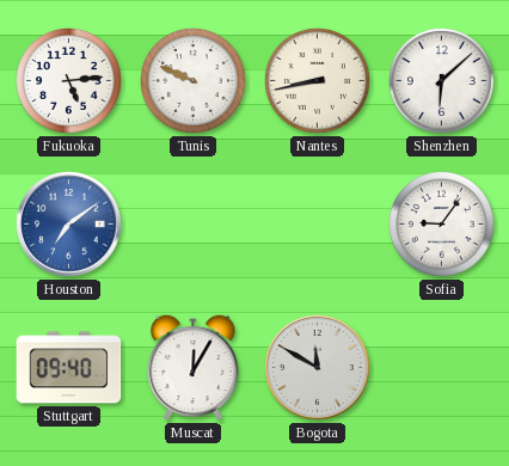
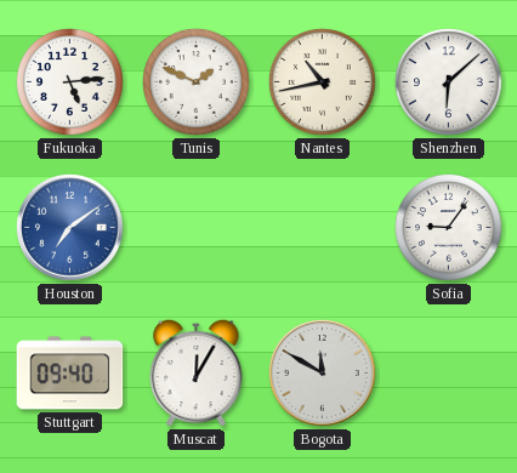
Tunis: 9:49 -> 1:49 (197, 82)
Nantes: 8:43 -> 10:43 (323, 82)
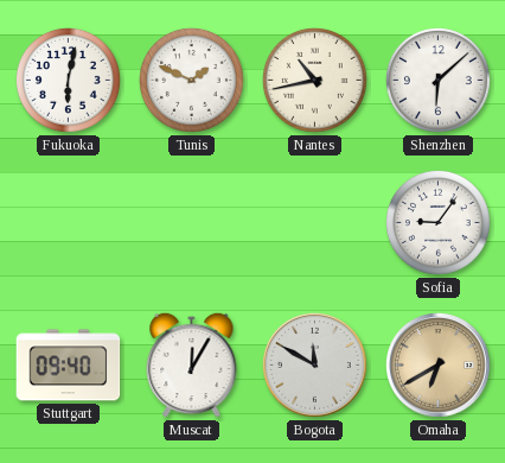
Fukuoka: 5:14 -> 6:02 (69, 81)
Houston: 7:09 -> none (70, 228)
Omaha: none -> 6:40 (439, 366)
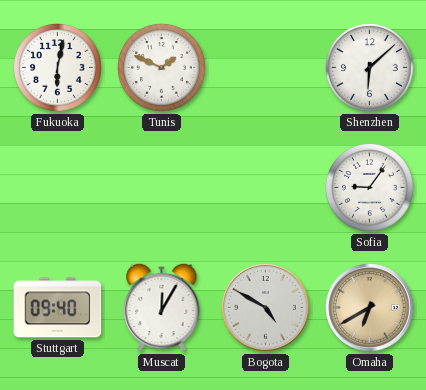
Nantes: 10:43 -> none (315, 81)
Bogota: 11:50 -> 4:50 (266, 308)
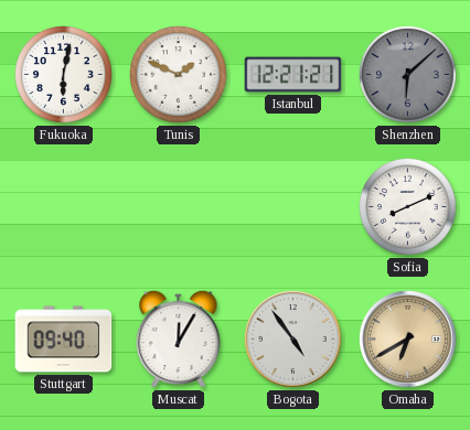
Istanbul: none -> 12:21 (293, 75)
Shenzhen dial: white -> grey (408, 75)
Sofia: 9:06 -> 8:11 (408, 207)
Bogota: 4:50 -> 4:54 (293, 340)
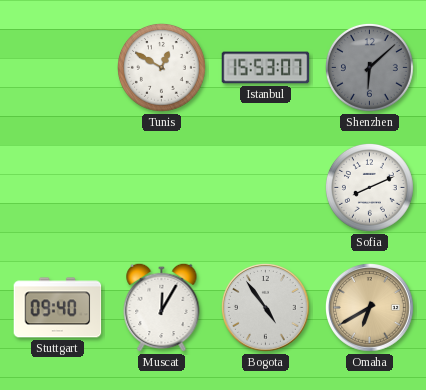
Fukuoka: 6:02 -> none (64, 75)
Tunis: 1:49 -> 12:50 (162, 68)
Istanbul: 12:21 -> 15:53 (266, 68)
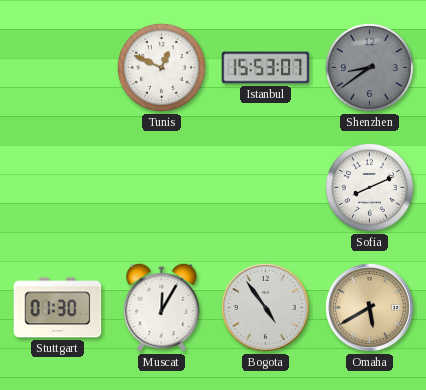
Tunis: 12:50 -> 12:49 (162, 68)
Shenzhen: 6:08 -> 8:39 (370, 68)
Stuttgart: 09:40 -> 01:30 (58, 308)
Omaha: 6:40 -> 5:40 (370, 308)
